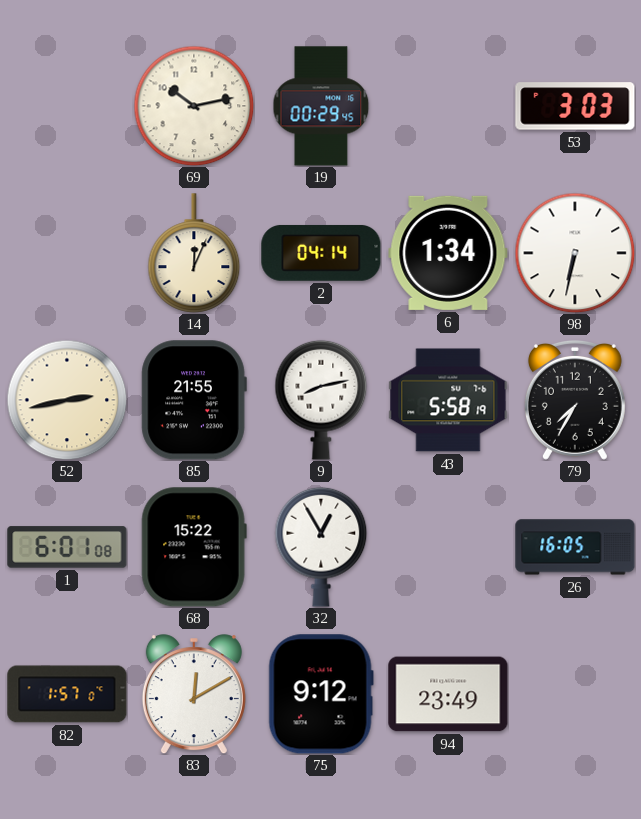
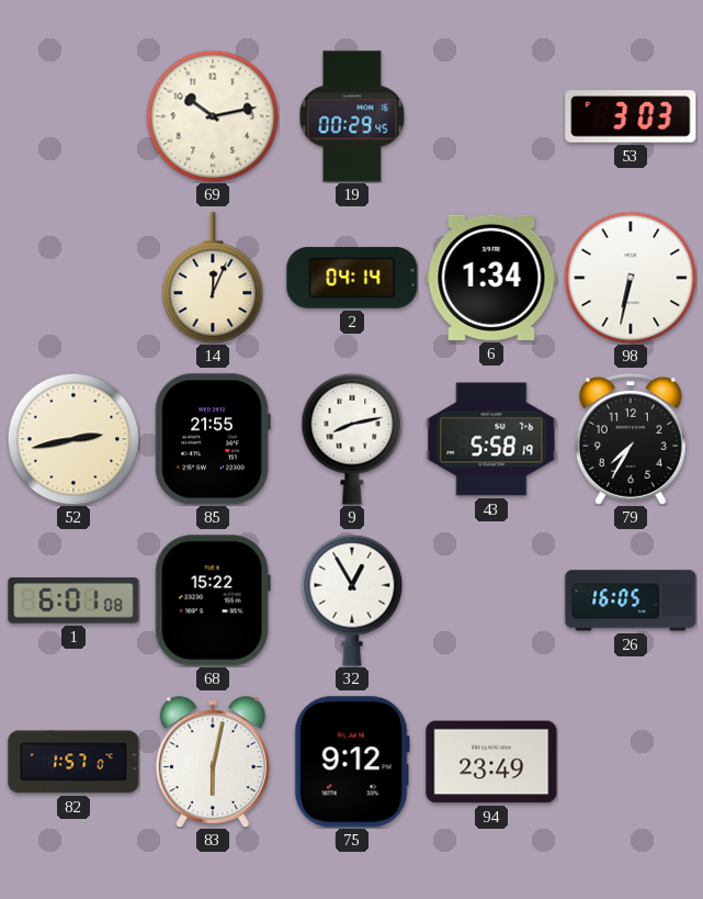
83: 12:10 -> 6:02 (213, 762)
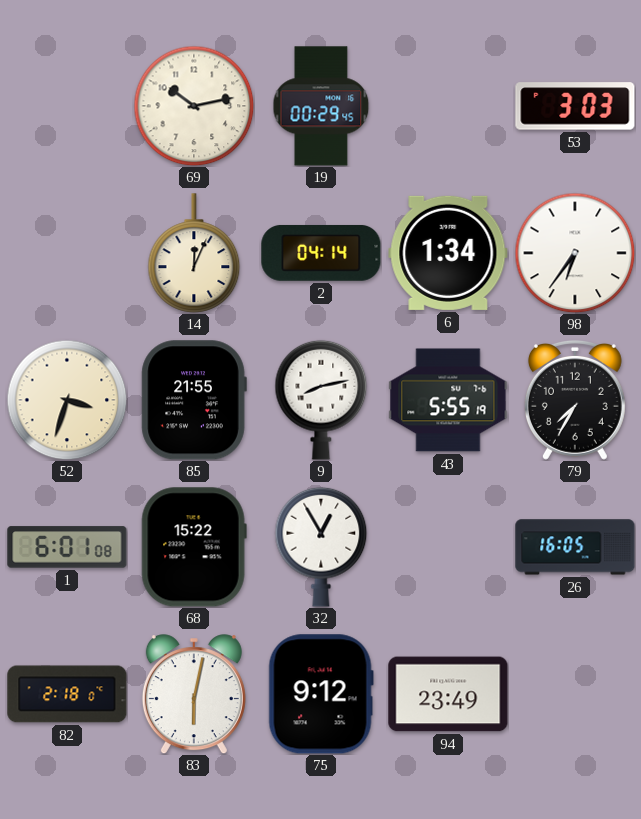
98: 6:32 -> 6:36 (575, 253)
52: 2:43 -> 3:33 (67, 400)
43: 5:58 -> 5:55 (448, 400)
82: 1:57 -> 2:18 (67, 694)
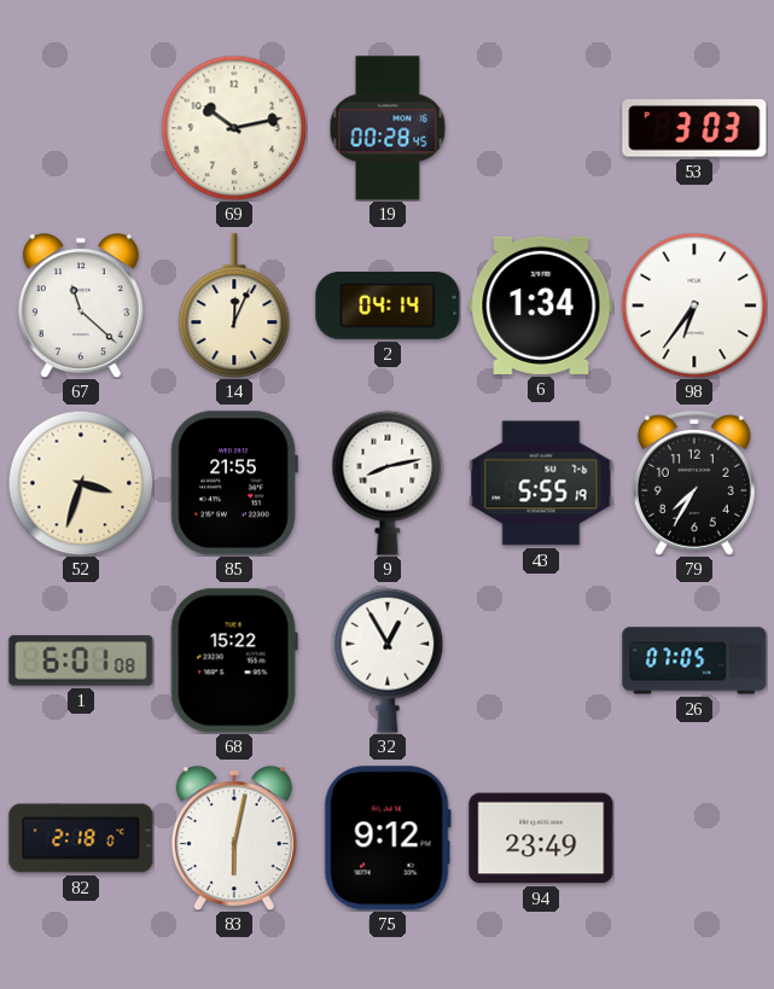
19: 00:29 -> 00:28 (388, 128)
67: none -> 11:22 (81, 306)
26: 16:05 -> 07:05 (694, 661)
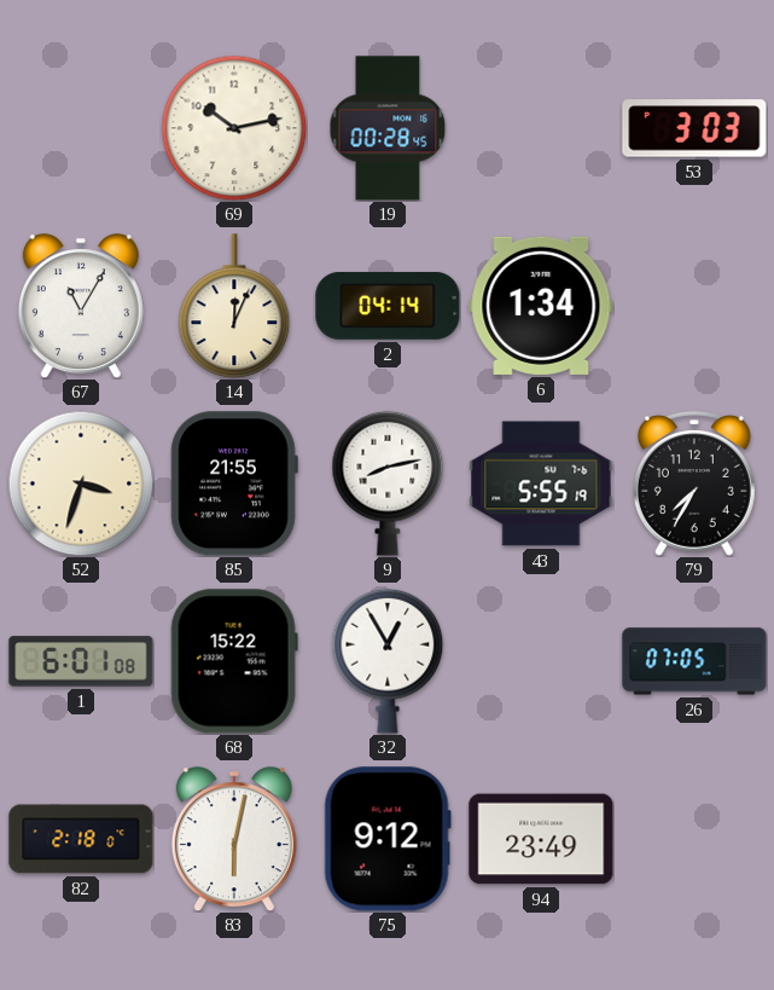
67: 11:22 -> 11:05 (81, 306)
98: 6:36 -> none (694, 306)
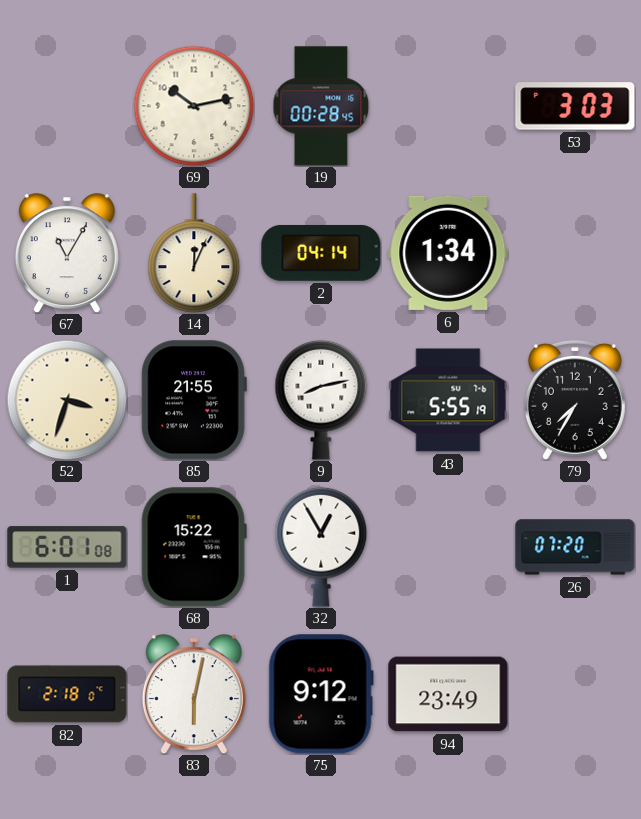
26: 07:05 -> 07:20 (575, 547)
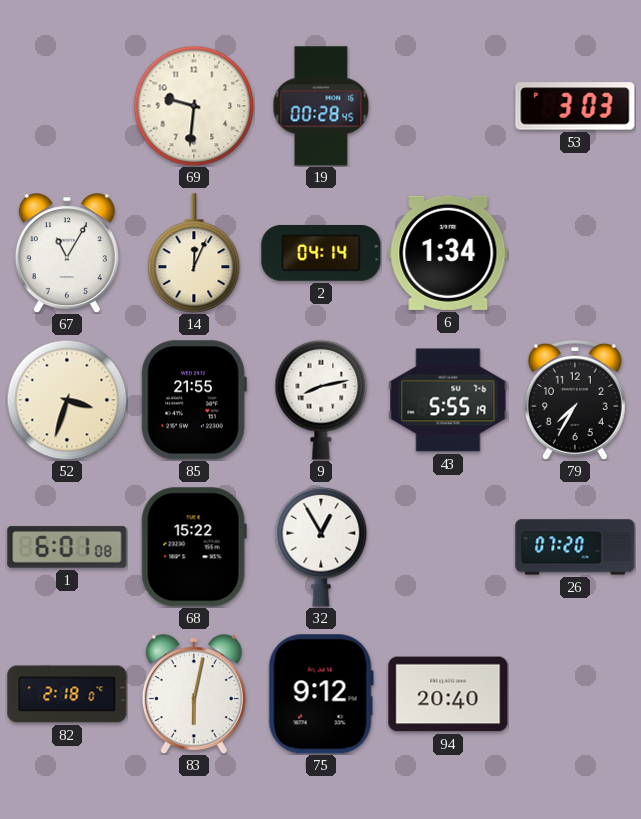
69: 10:13 -> 9:31 (194, 106)
94: 23:49 -> 20:40 (448, 694)
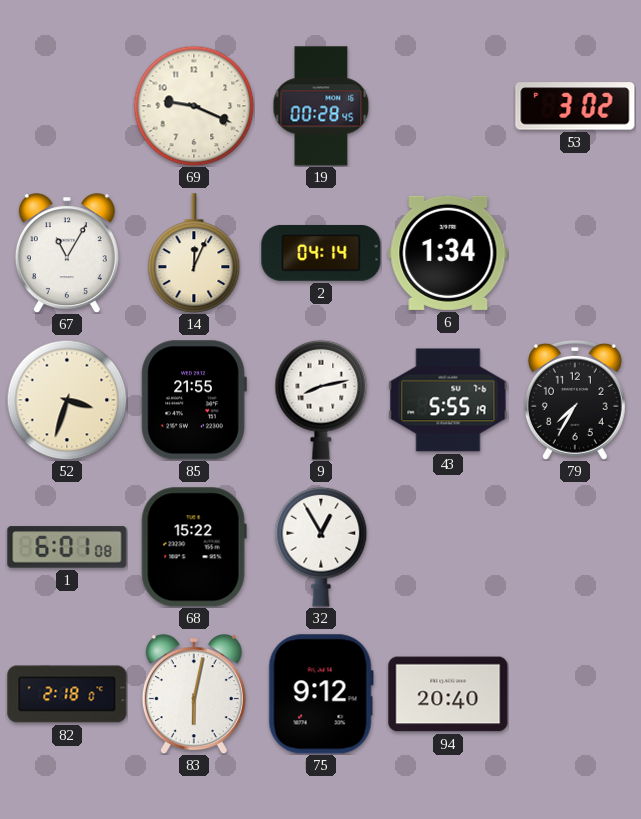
69: 9:31 -> 9:19 (194, 106)
53: 3:03 -> 3:02 (575, 106)
26: 07:20 -> none (575, 547)
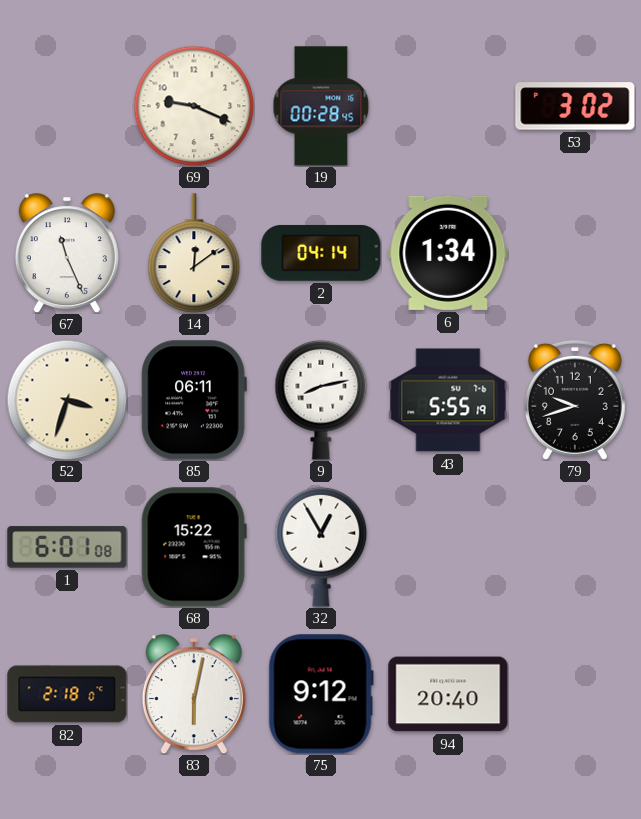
67: 11:05 -> 11:26 (67, 253)
14: 12:04 -> 12:09 (194, 253)
85: 21:55 -> 06:11 (194, 400)
79: 7:35 -> 9:42 (575, 401)
